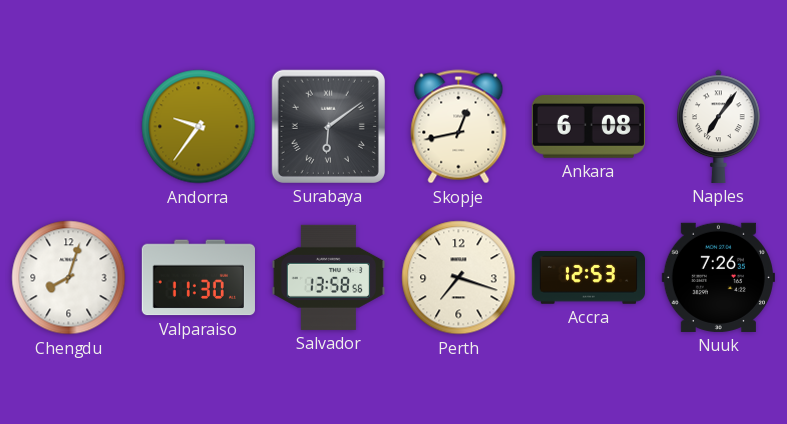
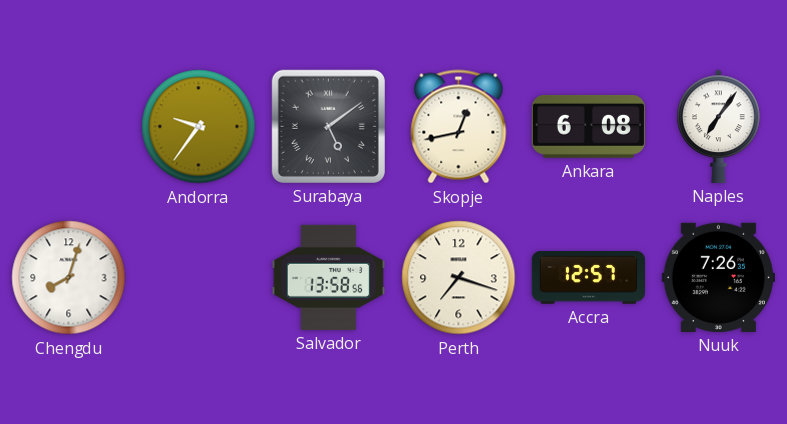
Surabaya: 6:09 -> 5:09 (328, 126)
Valparaiso: 11:30 -> none (198, 278)
Accra: 12:53 -> 12:57 (588, 278)
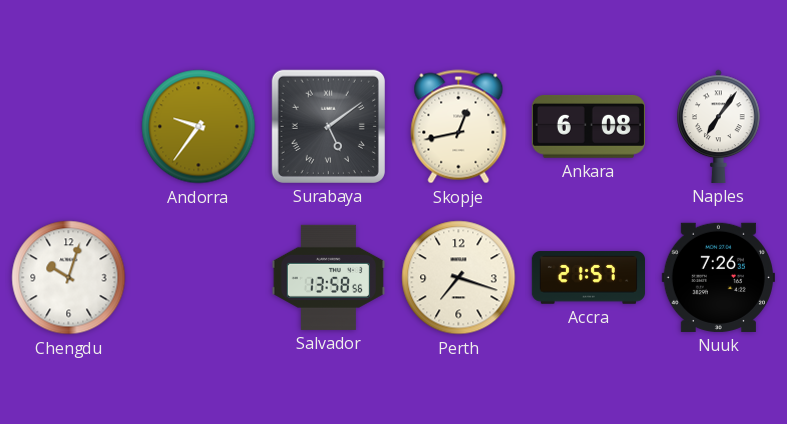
Chengdu: 8:03 -> 10:03 (69, 278)
Accra: 12:57 -> 21:57 (588, 278)
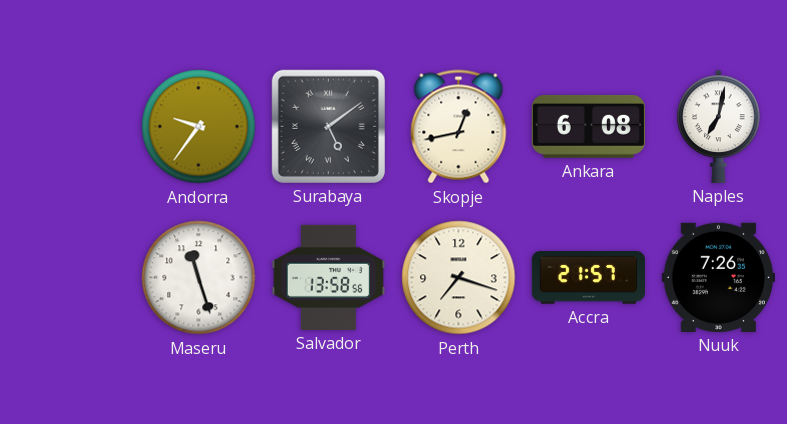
Naples: 7:06 -> 7:02 (719, 126)
Chengdu: 10:03 -> none (69, 278)
Maseru: none -> 11:27 (199, 278)
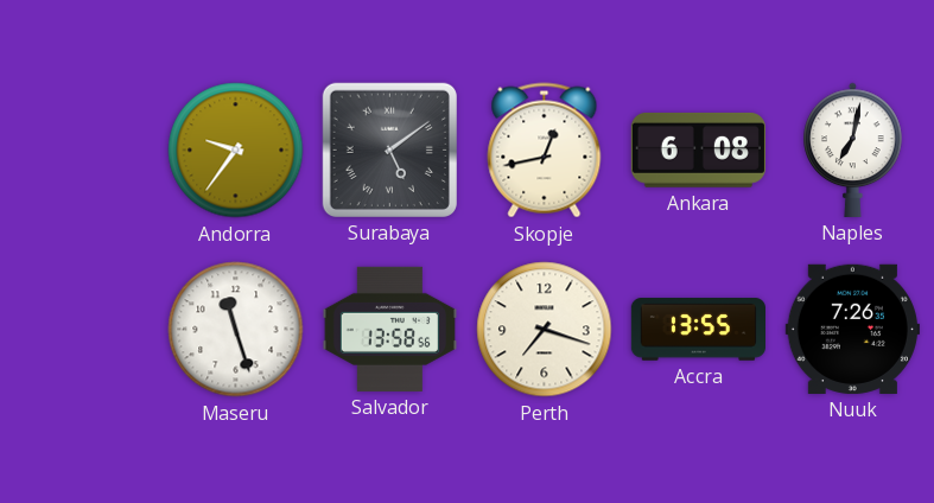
Accra: 21:57 -> 13:55 (698, 330)
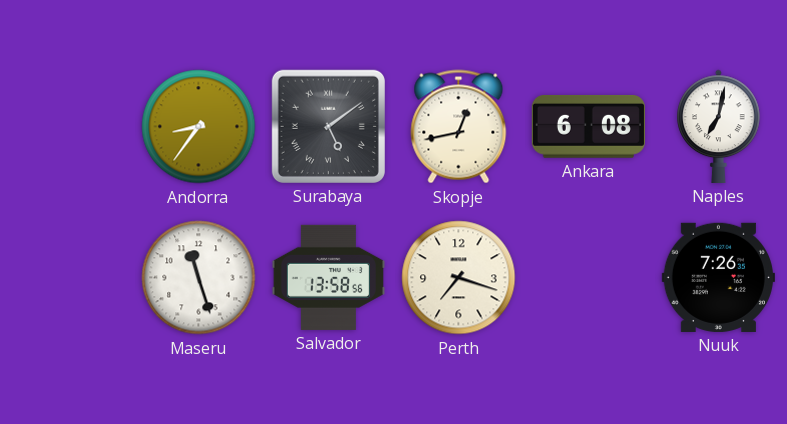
Andorra: 9:36 -> 8:36 (199, 127)
Accra: 13:55 -> none (698, 330)
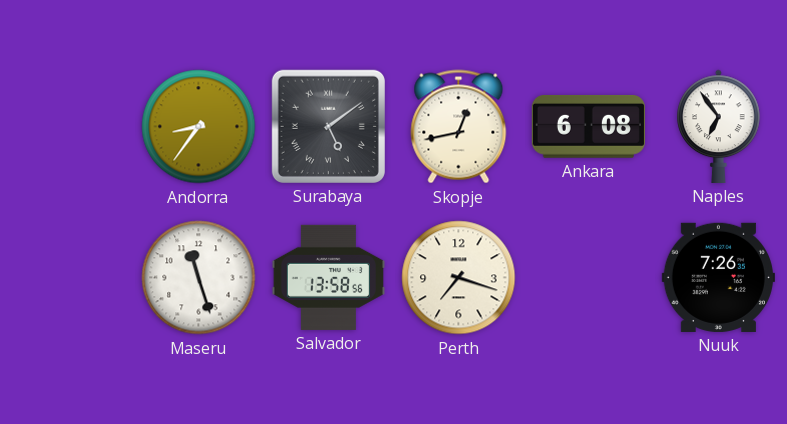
Naples: 7:02 -> 6:54 (719, 126)
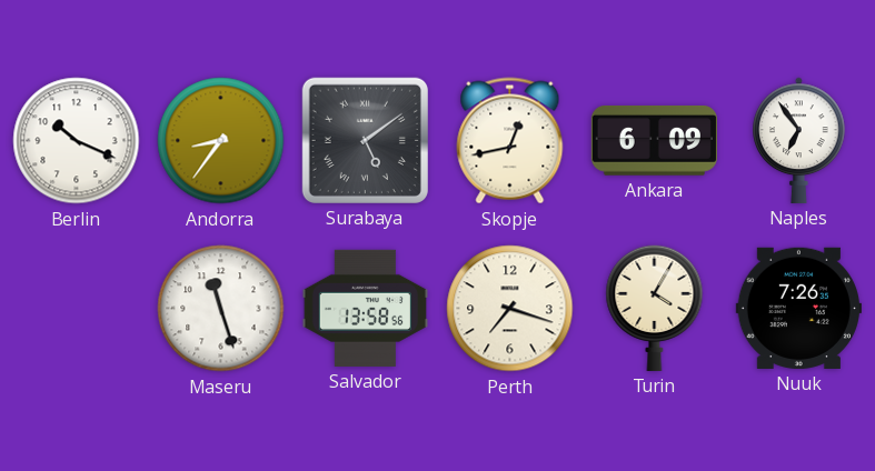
Berlin: none -> 10:19 (77, 141)
Ankara: 6:08 -> 6:09 (654, 141)
Turin: none -> 4:05 (655, 308)
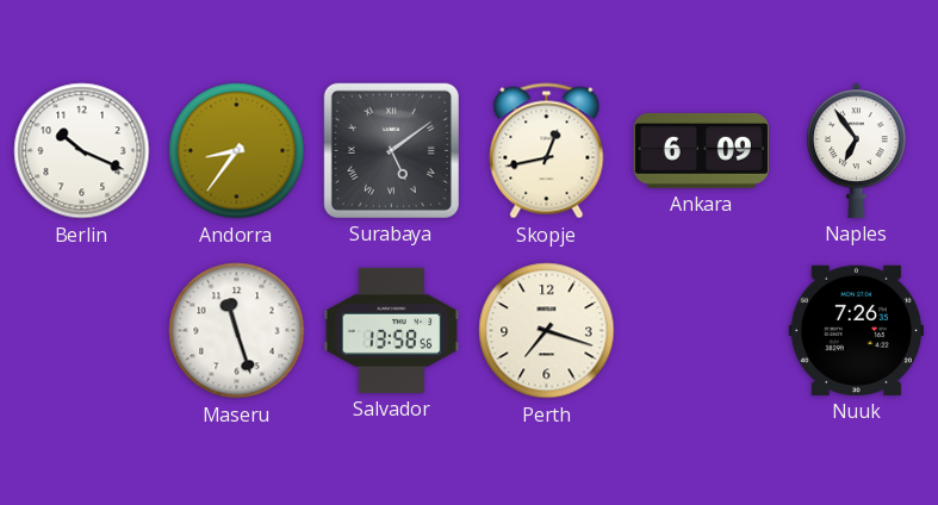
Turin: 4:05 -> none (655, 308)
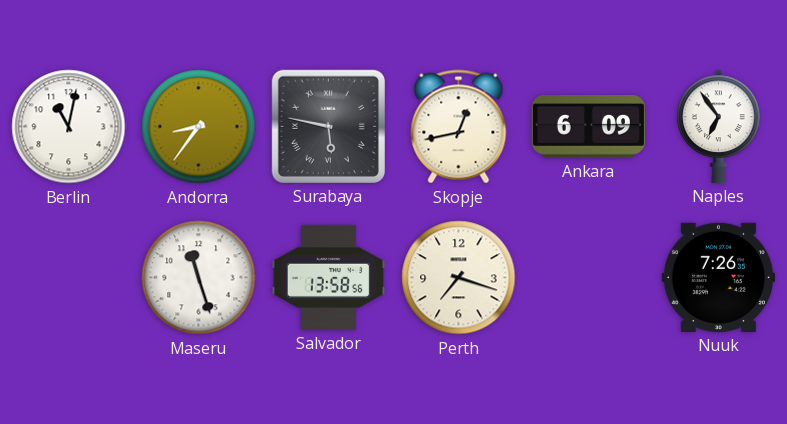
Berlin: 10:19 -> 11:02 (69, 127)
Surabaya: 5:09 -> 5:47 (328, 126)
